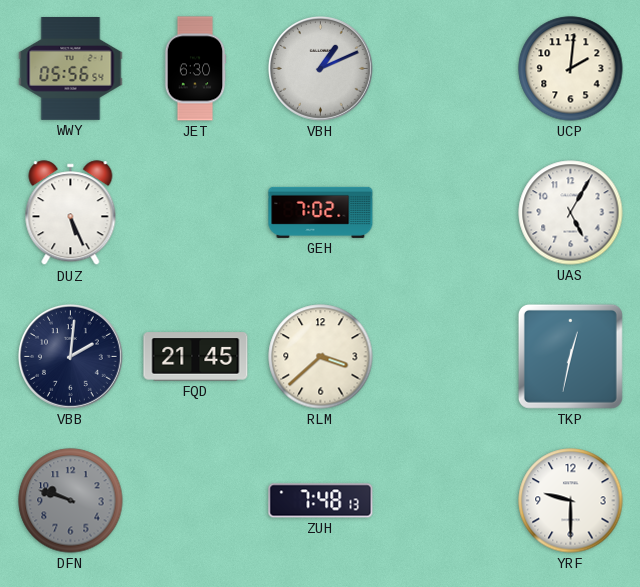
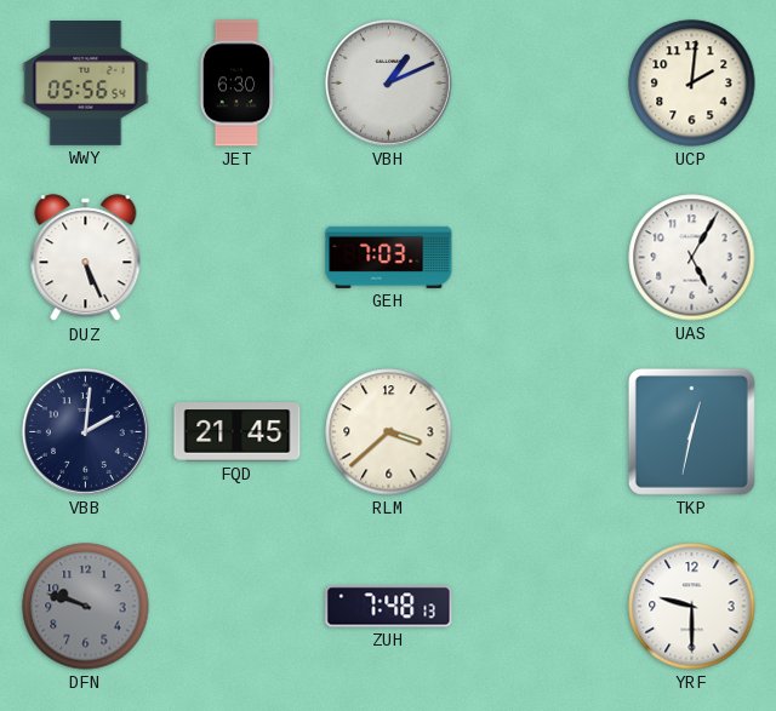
GEH: 7:02 -> 7:03 (389, 257)
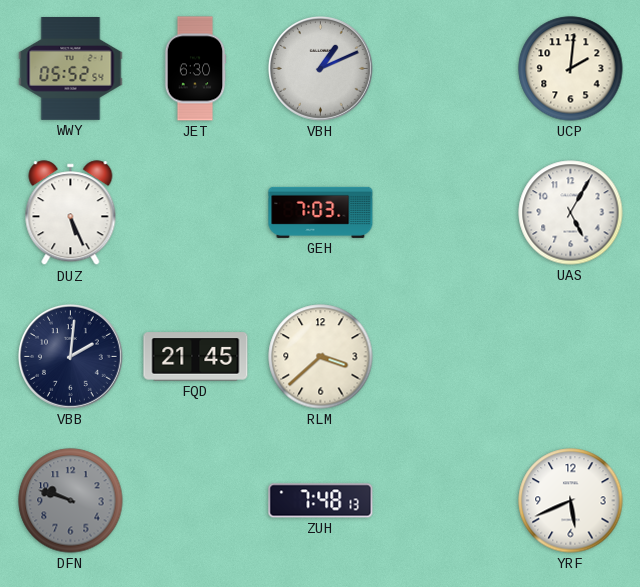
WWY: 05:56 -> 05:52 (71, 69)
TKP: 12:32 -> none (691, 431)
YRF: 9:30 -> 5:41 (571, 501)
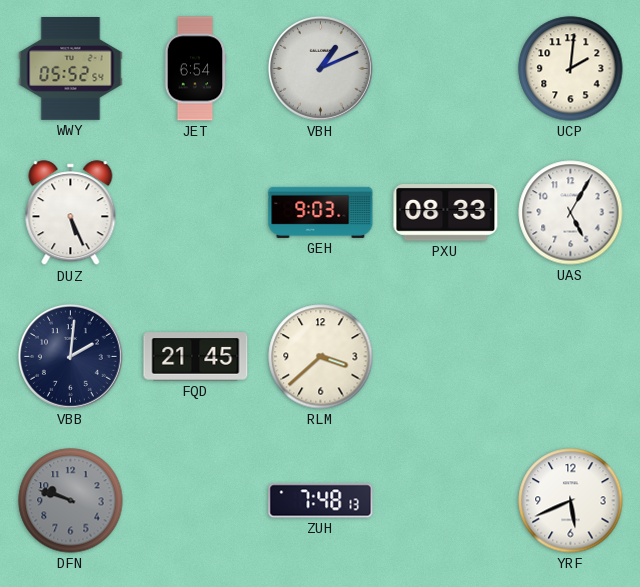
JET: 6:30 -> 6:54 (195, 69)
GEH: 7:03 -> 9:03 (321, 212)
PXU: none -> 08:33 (446, 213)
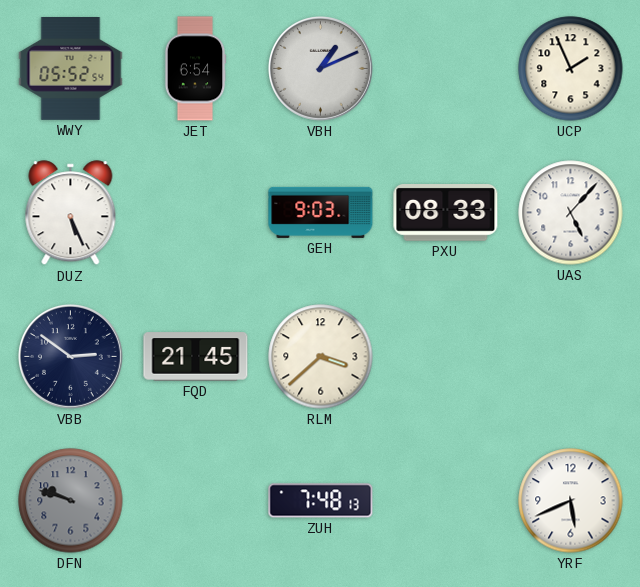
UCP: 2:01 -> 1:56 (571, 69)
UAS: 5:05 -> 5:07 (571, 213)
VBB: 2:01 -> 2:51 (70, 356)
